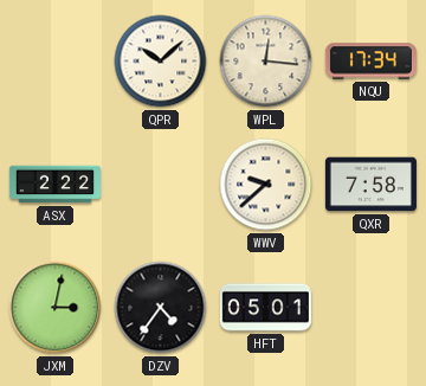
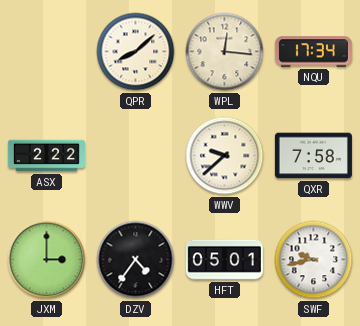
QPR: 10:08 -> 8:08 (136, 52)
JXM: 3:02 -> 3:00 (47, 260)
SWF: none -> 9:43 (314, 260)
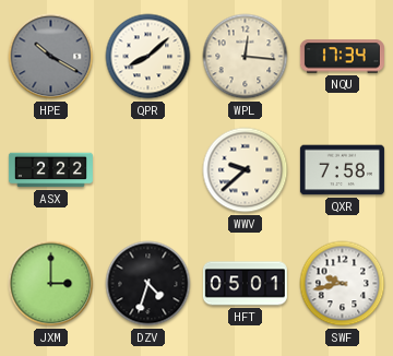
HPE: none -> 10:20 (51, 57)
DZV: 4:36 -> 4:33 (148, 284)
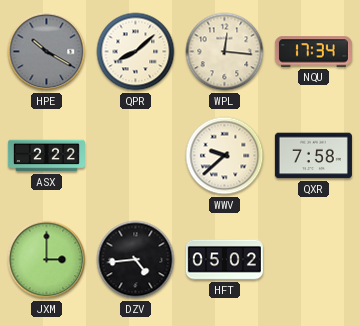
DZV: 4:33 -> 4:44 (136, 260)
HFT: 05:01 -> 05:02 (224, 260)
SWF: 9:43 -> none (343, 284)
